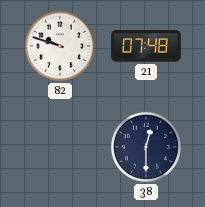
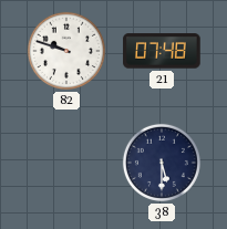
38: 12:30 -> 5:30 (162, 163)
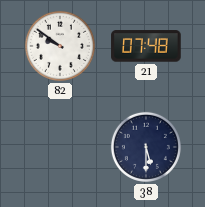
82: 9:48 -> 9:51 (60, 46)
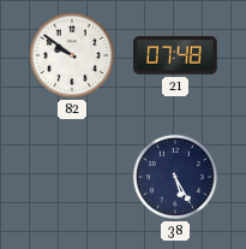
38: 5:30 -> 5:25 (175, 177)
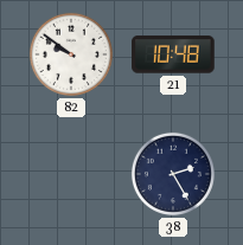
21: 07:48 -> 10:48 (173, 54)
38: 5:25 -> 2:25 (173, 174)
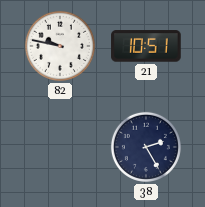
82: 9:51 -> 9:47 (60, 46)
21: 10:48 -> 10:51 (146, 46)
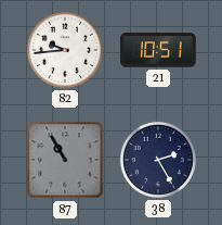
82: 9:47 -> 9:44 (65, 50)
87: none -> 10:55 (65, 160)
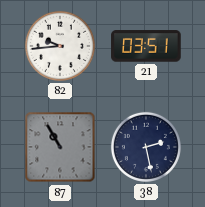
21: 10:51 -> 03:51 (146, 46)
38: 2:25 -> 2:28 (146, 147)
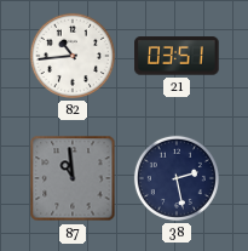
82: 9:44 -> 10:44 (73, 56)
87: 10:55 -> 10:59 (73, 178)
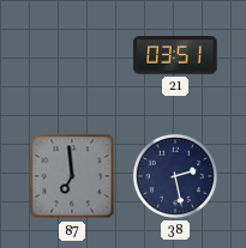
82: 10:44 -> none (73, 56)
87: 10:59 -> 6:59 (72, 176)
